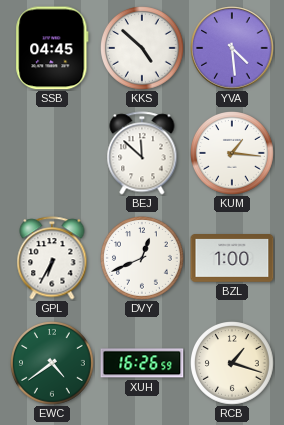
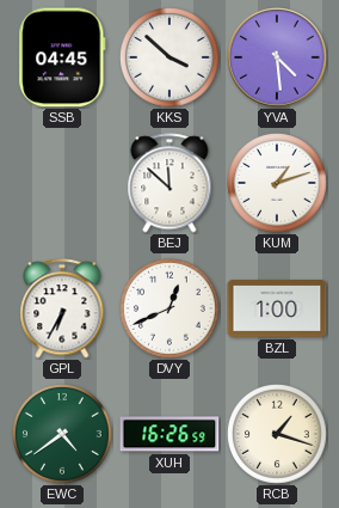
KKS: 4:52 -> 3:52 (171, 59)
KUM: 1:16 -> 1:12 (278, 184)
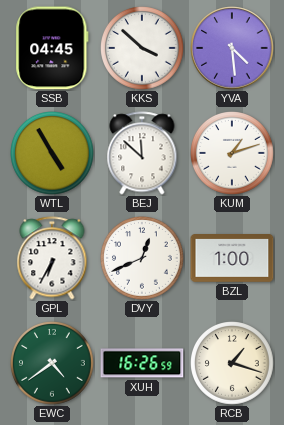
WTL: none -> 4:55 (53, 154)
